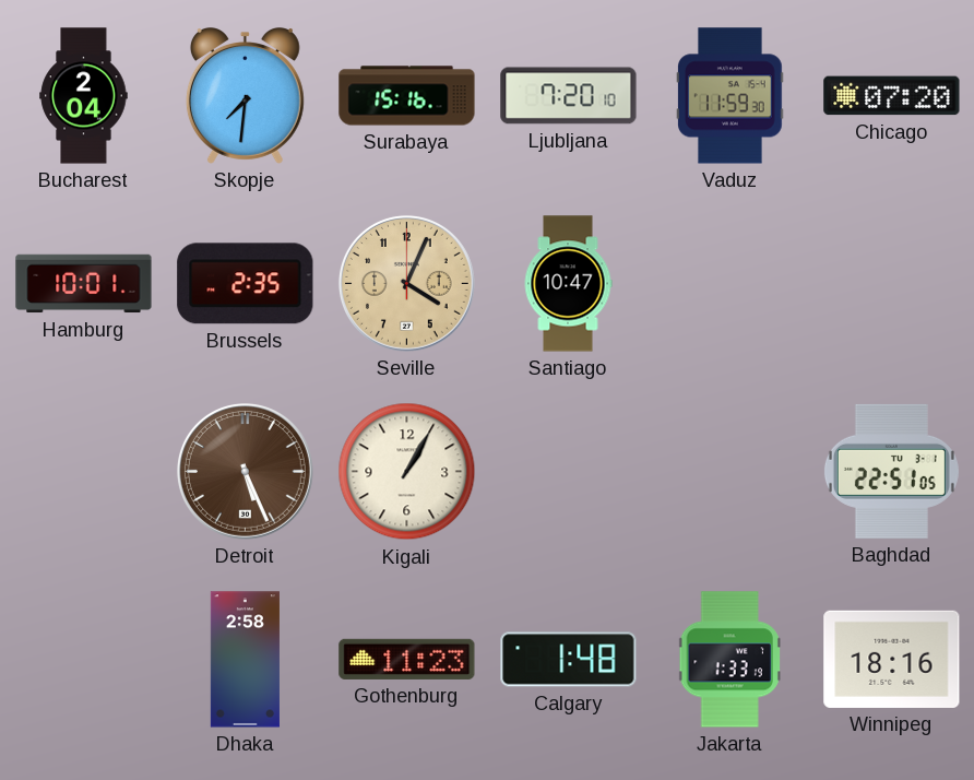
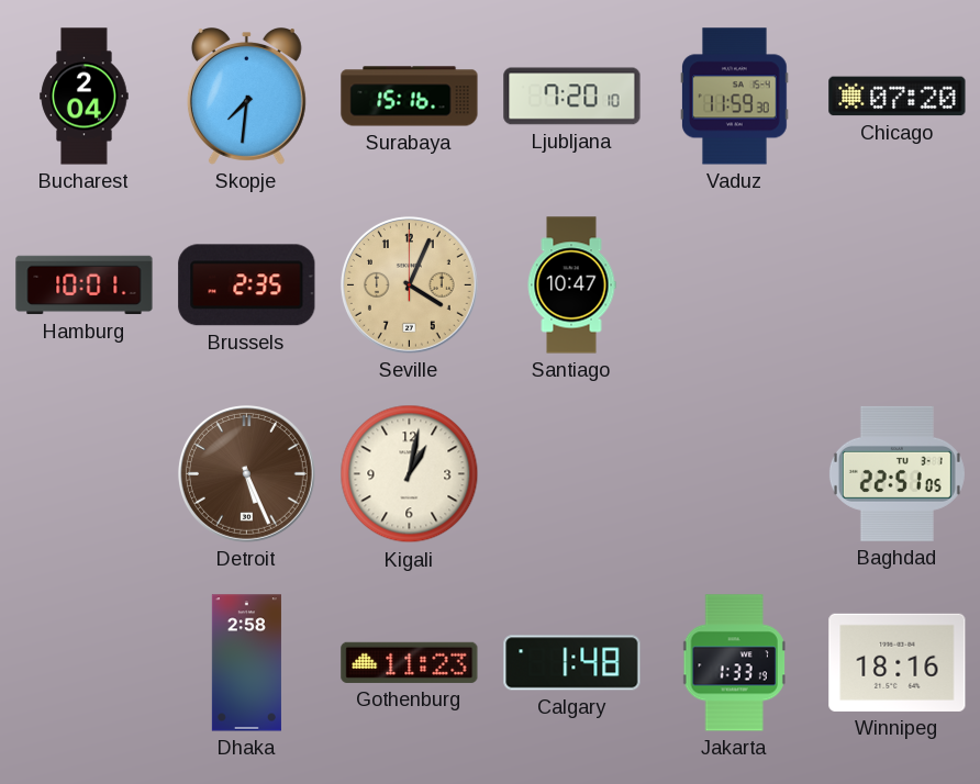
Kigali: 1:05 -> 1:02 (410, 474)
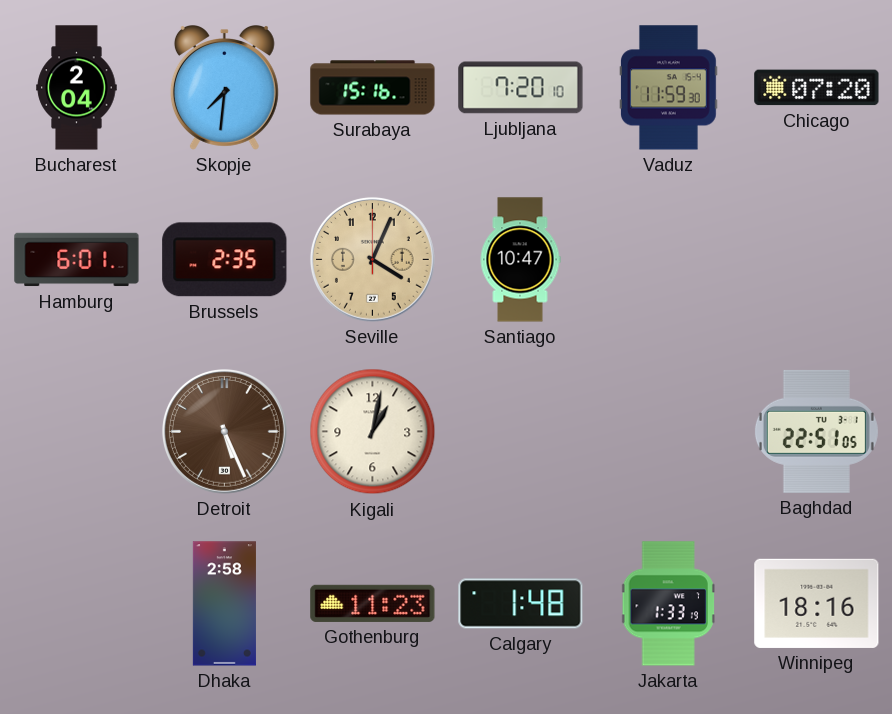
Hamburg: 10:01 -> 6:01 (77, 260)
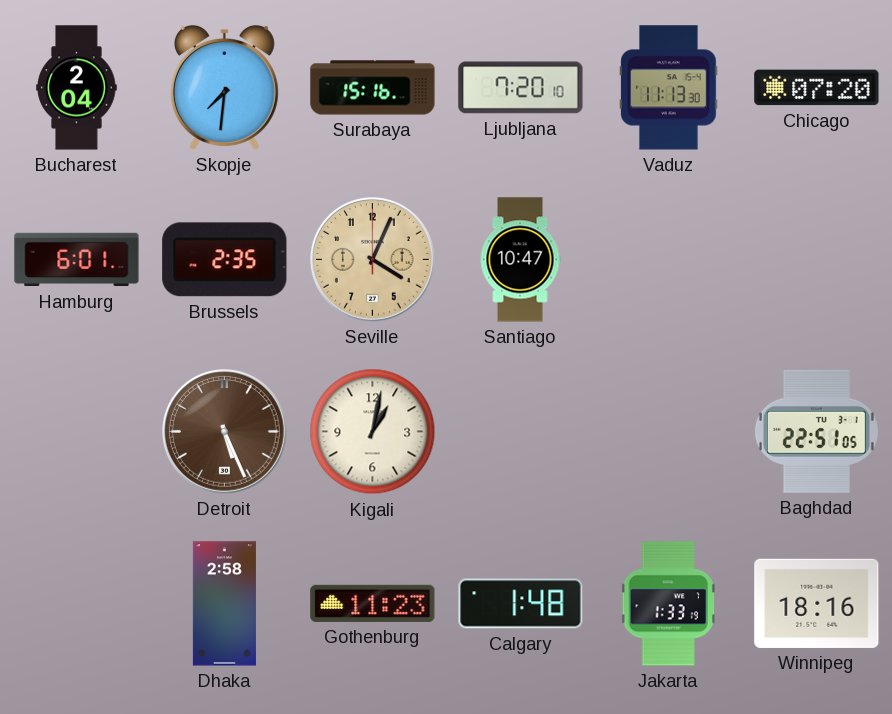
Vaduz: 11:59 -> 11:13 (669, 88)
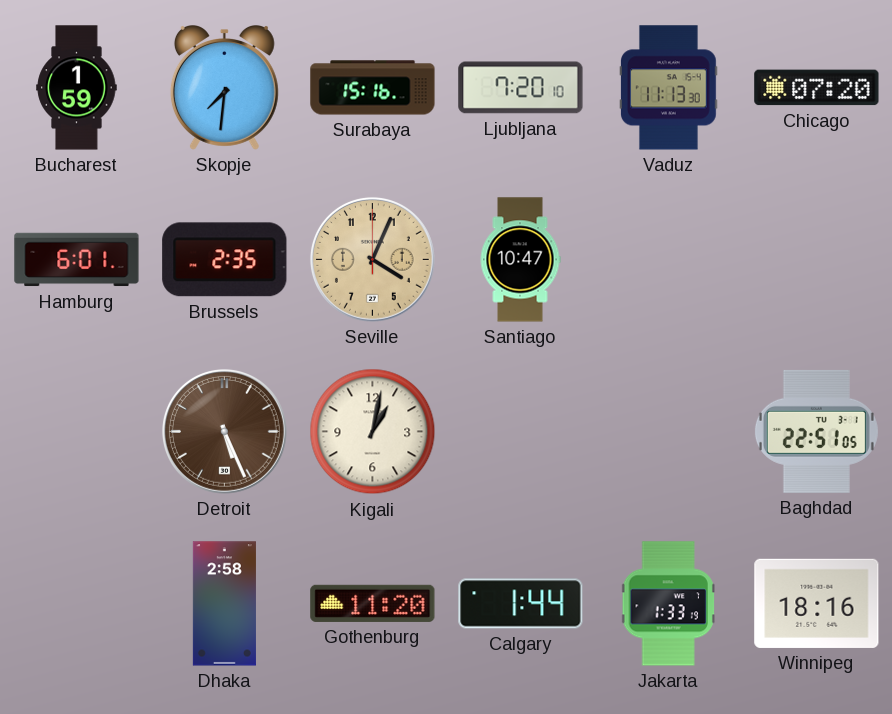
Bucharest: 2:04 -> 1:59 (77, 88)
Gothenburg: 11:23 -> 11:20 (373, 603)
Calgary: 1:48 -> 1:44 (521, 604)
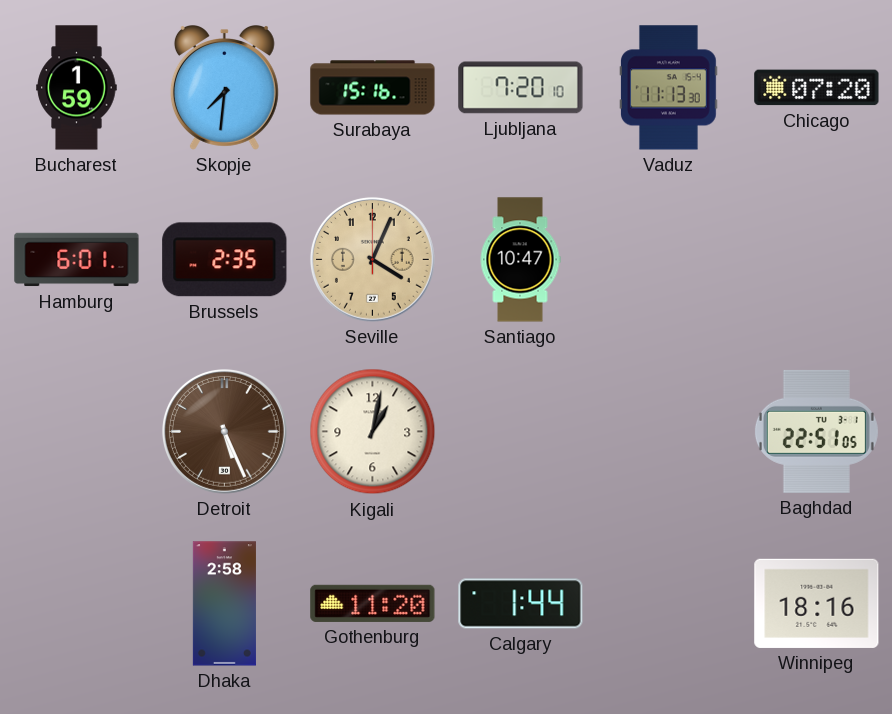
Jakarta: 1:33 -> none (669, 604)
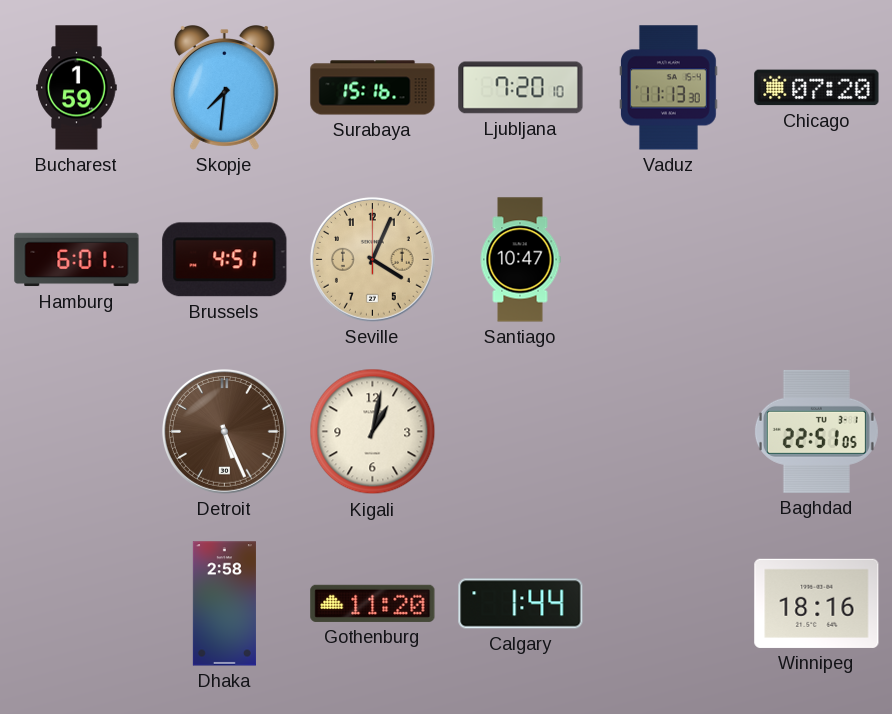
Brussels: 2:35 -> 4:51 (225, 260)
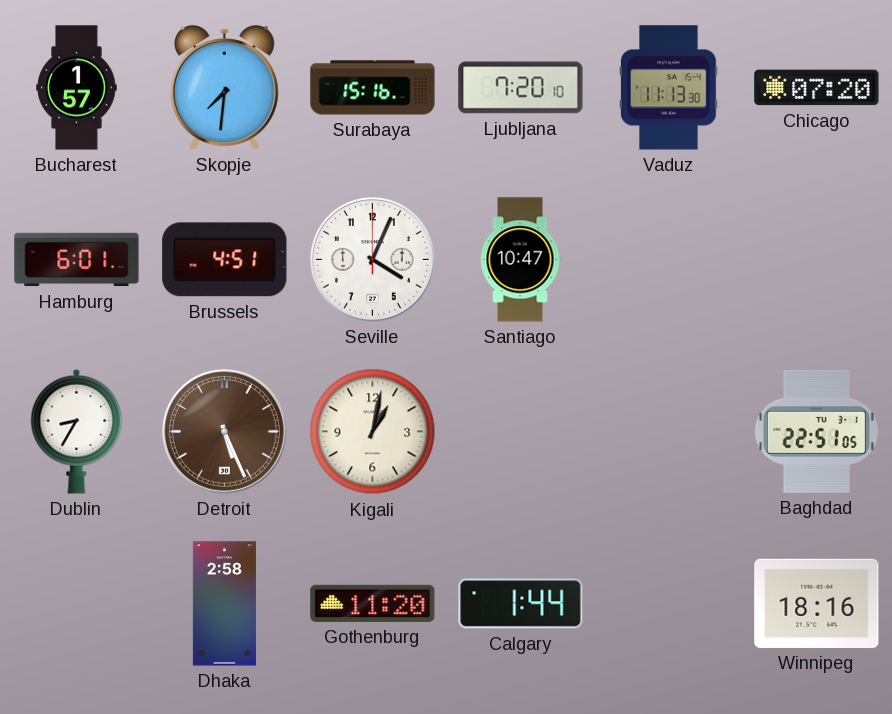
Bucharest: 1:59 -> 1:57 (77, 88)
Seville dial: champagne -> white (372, 259)
Dublin: none -> 8:35 (77, 431)
